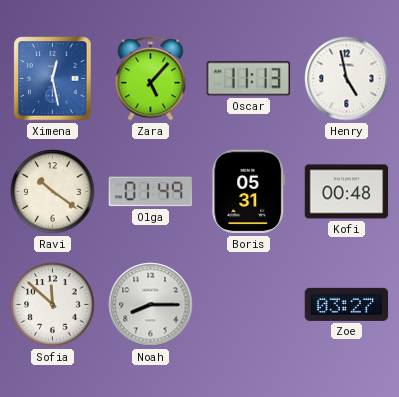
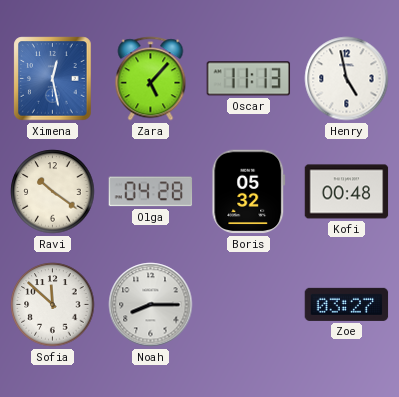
Olga: 01:49 -> 04:28 (151, 192)
Boris: 05:31 -> 05:32 (249, 192)
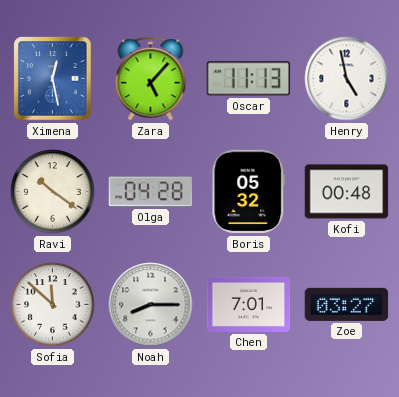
Chen: none -> 7:01 (249, 304)
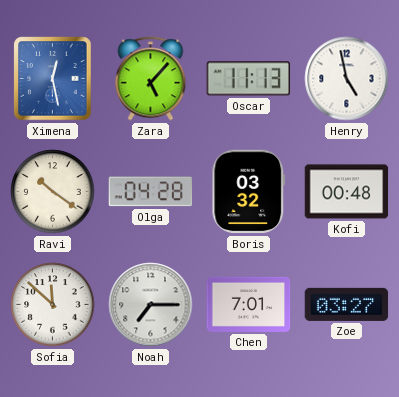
Boris: 05:32 -> 03:32 (249, 192)
Noah: 8:15 -> 7:15 (151, 305)
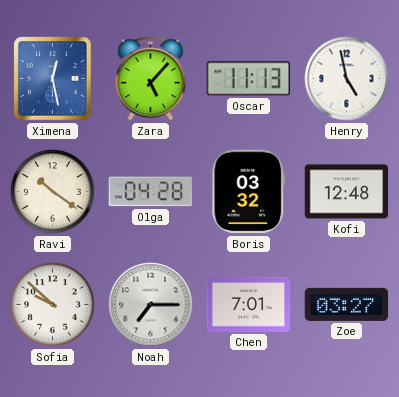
Kofi: 00:48 -> 12:48 (347, 192)
Sofia: 11:52 -> 9:52 (53, 305)
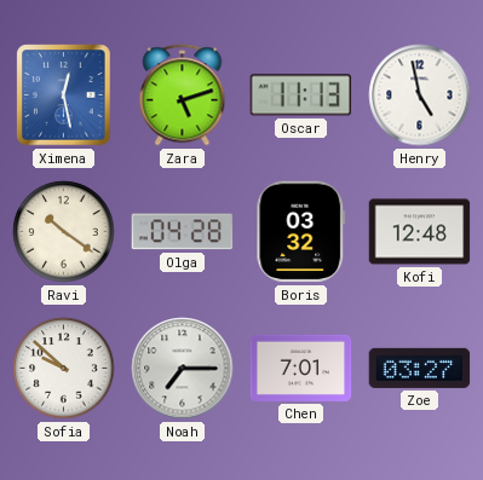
Zara: 5:07 -> 5:12 (183, 96)
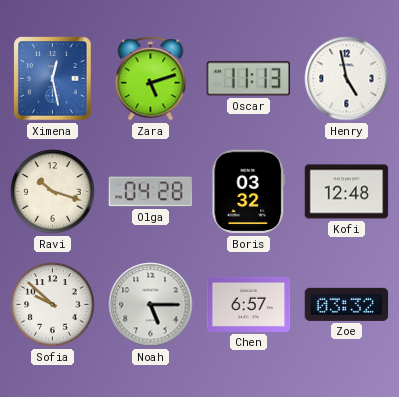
Ravi: 10:21 -> 10:18 (53, 192)
Noah: 7:15 -> 5:15 (151, 305)
Chen: 7:01 -> 6:57 (249, 304)
Zoe: 03:27 -> 03:32 (347, 304)
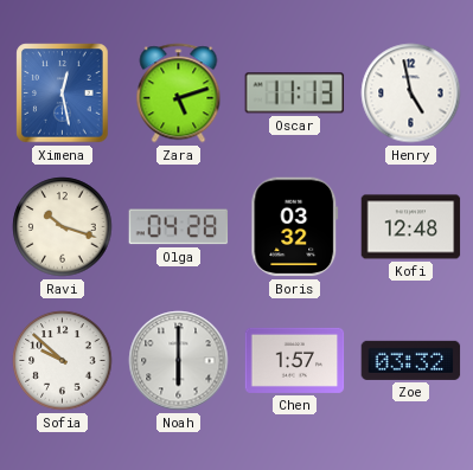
Noah: 5:15 -> 6:00 (179, 361)
Chen: 6:57 -> 1:57 (295, 360)
